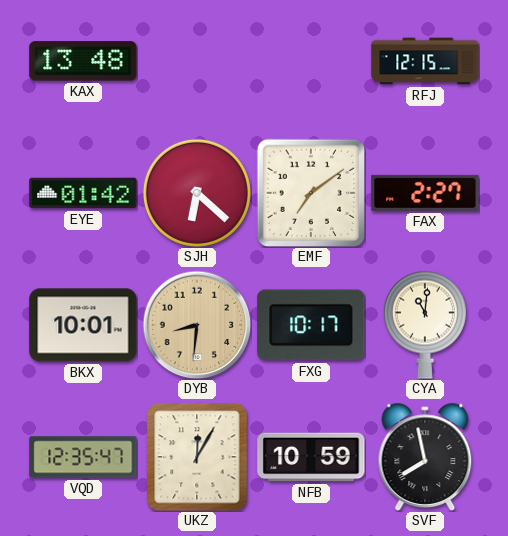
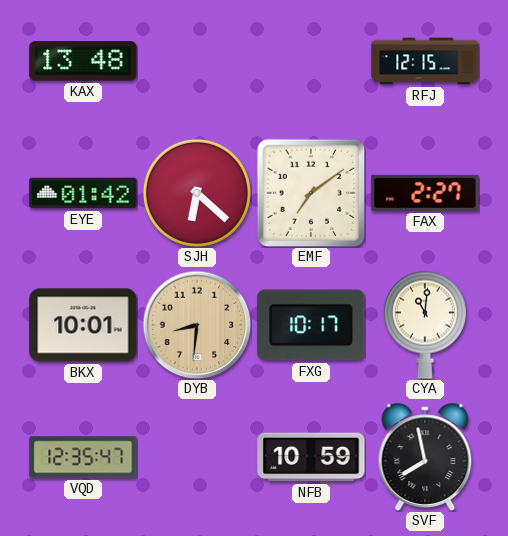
UKZ: 12:05 -> none (197, 457)
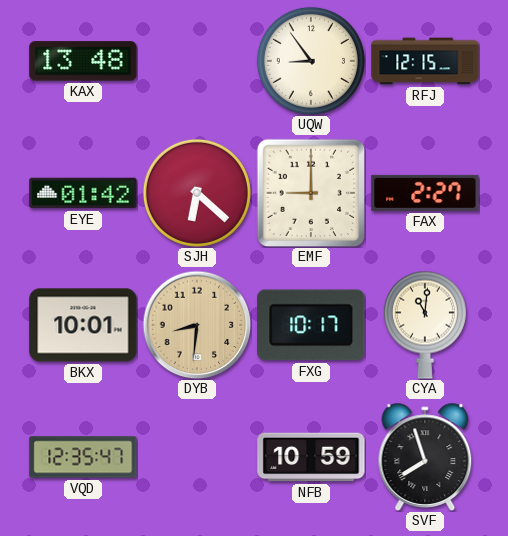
UQW: none -> 8:54 (311, 61)
EMF: 7:09 -> 9:00 (310, 192)
SVF: 7:58 -> 7:57 (425, 457)
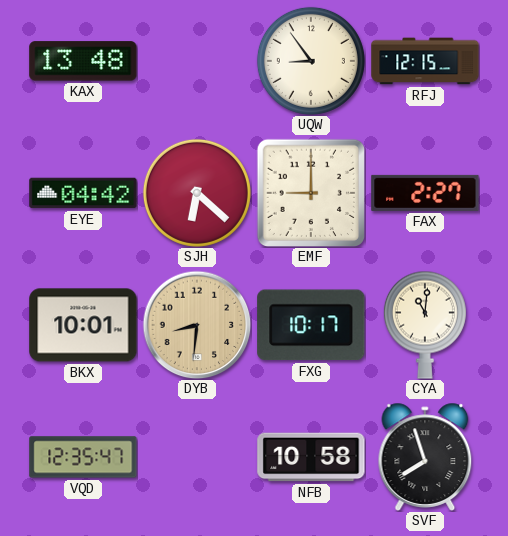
EYE: 01:42 -> 04:42 (83, 193)
NFB: 10:59 -> 10:58 (311, 457)
